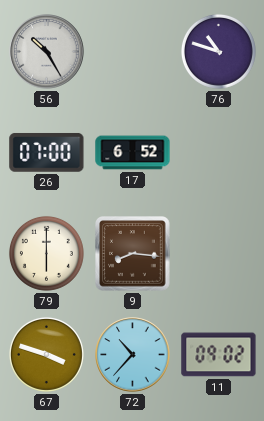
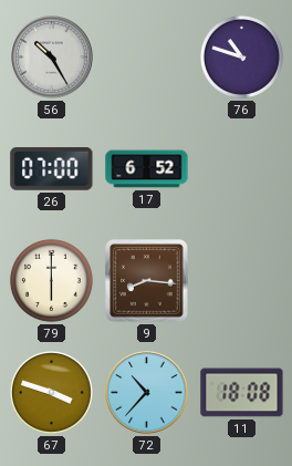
11: 09:02 -> 18:08 (242, 393)
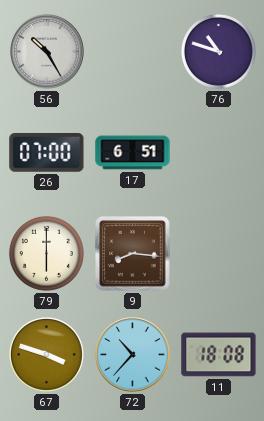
17: 6:52 -> 6:51 (133, 153)
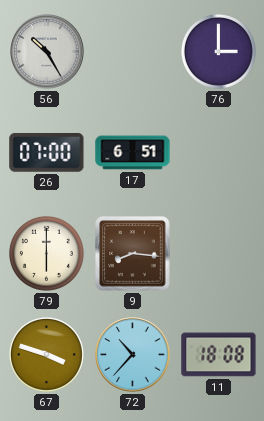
76: 10:48 -> 3:00 (218, 51)
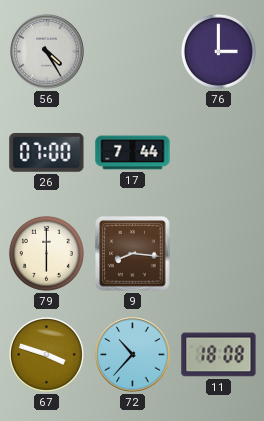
56: 10:25 -> 4:25 (47, 52)
17: 6:51 -> 7:44 (133, 153)
